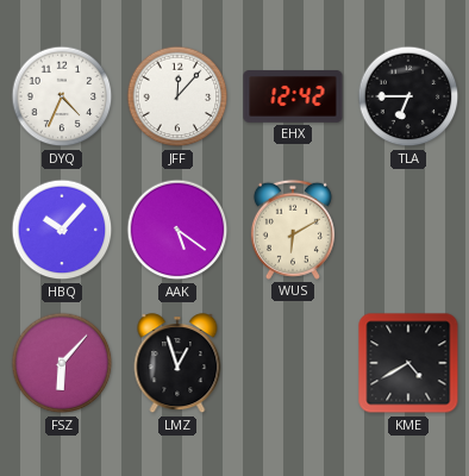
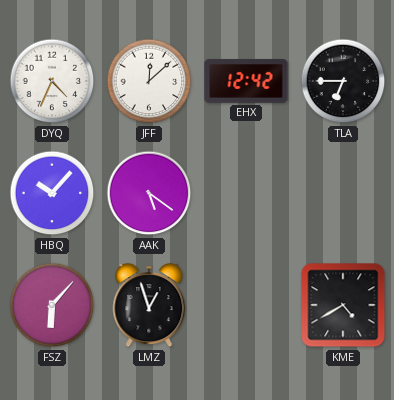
JFF: 12:07 -> 12:08 (149, 81)
WUS: 6:10 -> none (293, 230)
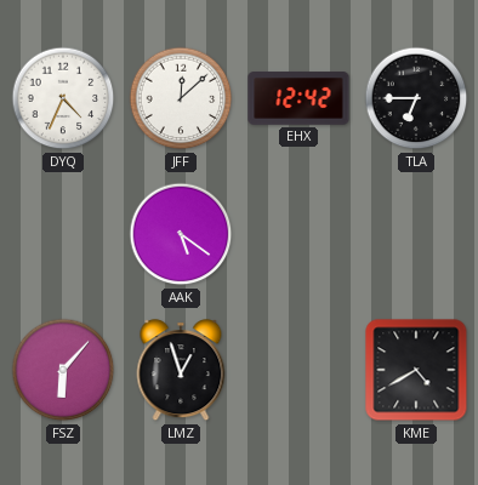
HBQ: 10:07 -> none (52, 193)
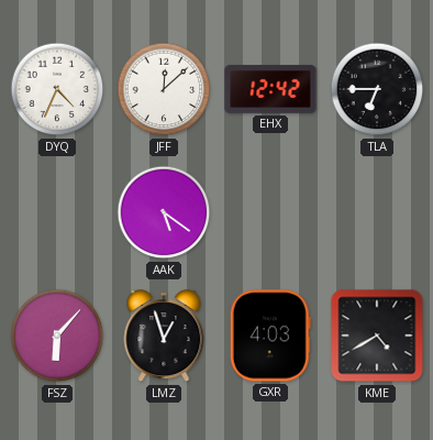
GXR: none -> 4:03 (270, 335)
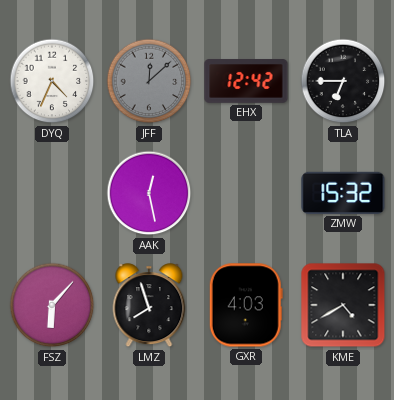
JFF dial: white -> grey (149, 81)
AAK: 5:21 -> 12:28 (149, 193)
ZMW: none -> 15:32 (343, 193)
LMZ: 12:57 -> 7:57 (149, 306)
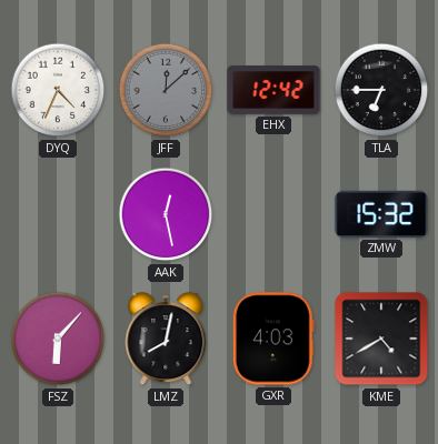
LMZ: 7:57 -> 8:02 (166, 340)
